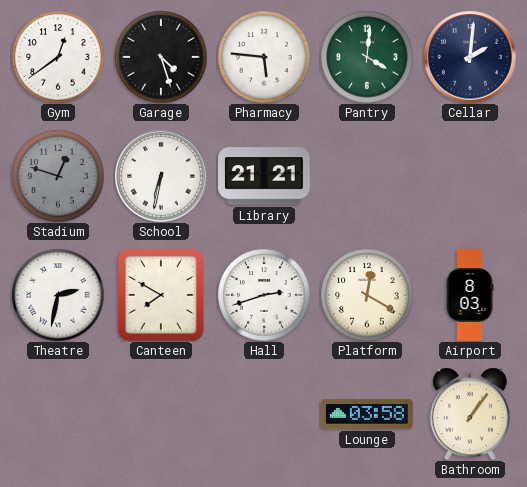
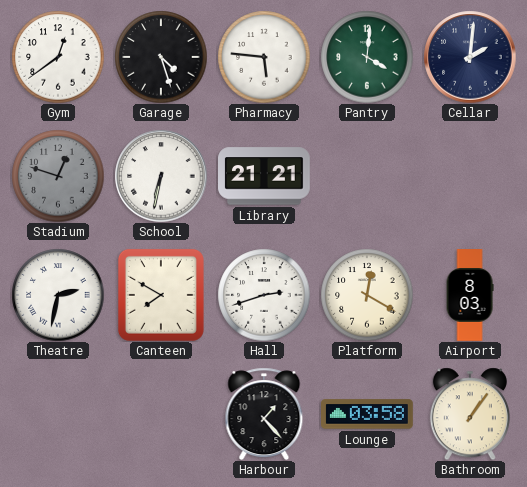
Harbour: none -> 1:23 (264, 414)
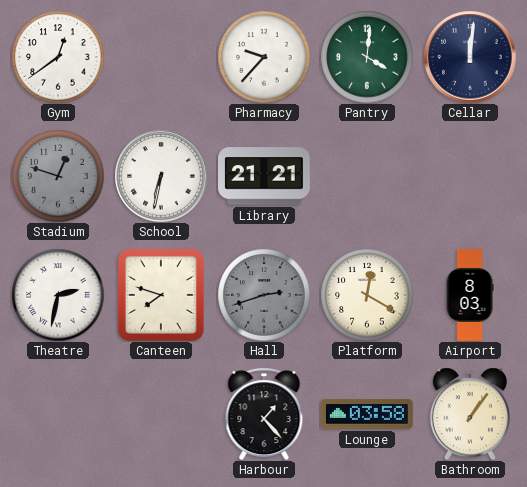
Garage: 4:27 -> none (161, 57)
Pharmacy: 5:46 -> 9:37 (264, 57)
Cellar: 2:01 -> 12:01 (470, 57)
Canteen: 7:50 -> 7:48 (161, 295)
Hall dial: white -> grey (264, 295)
